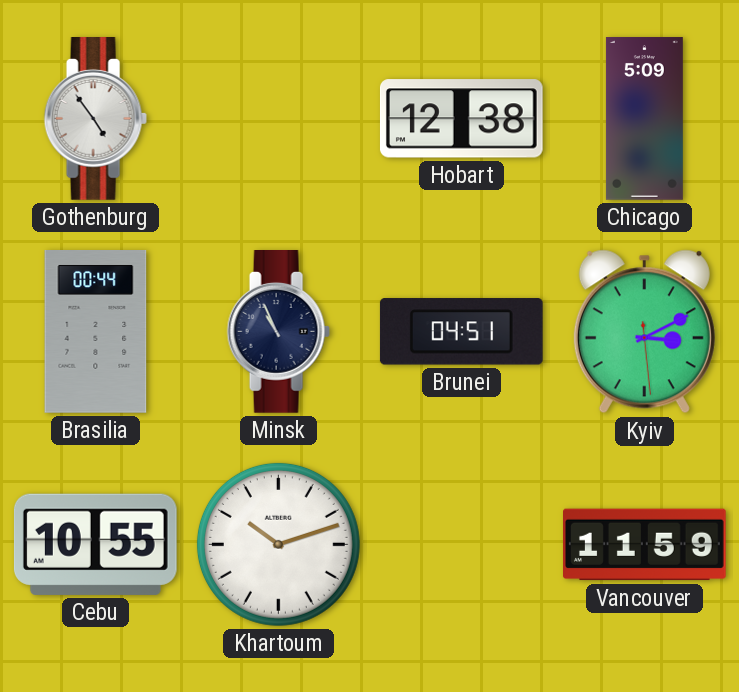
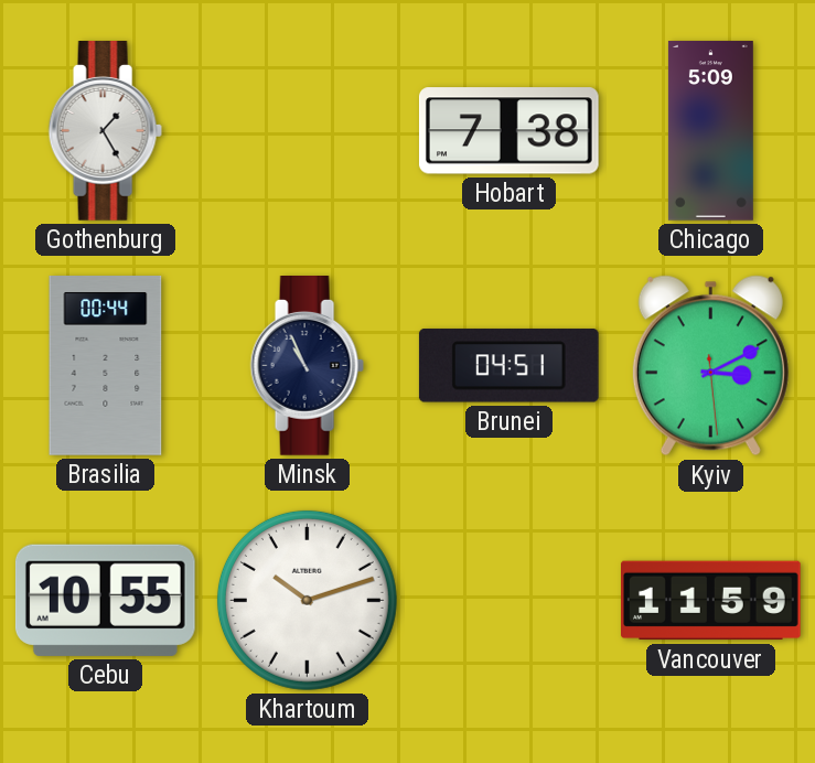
Gothenburg: 4:54 -> 1:25 (105, 131)
Hobart: 12:38 -> 7:38 (508, 131)
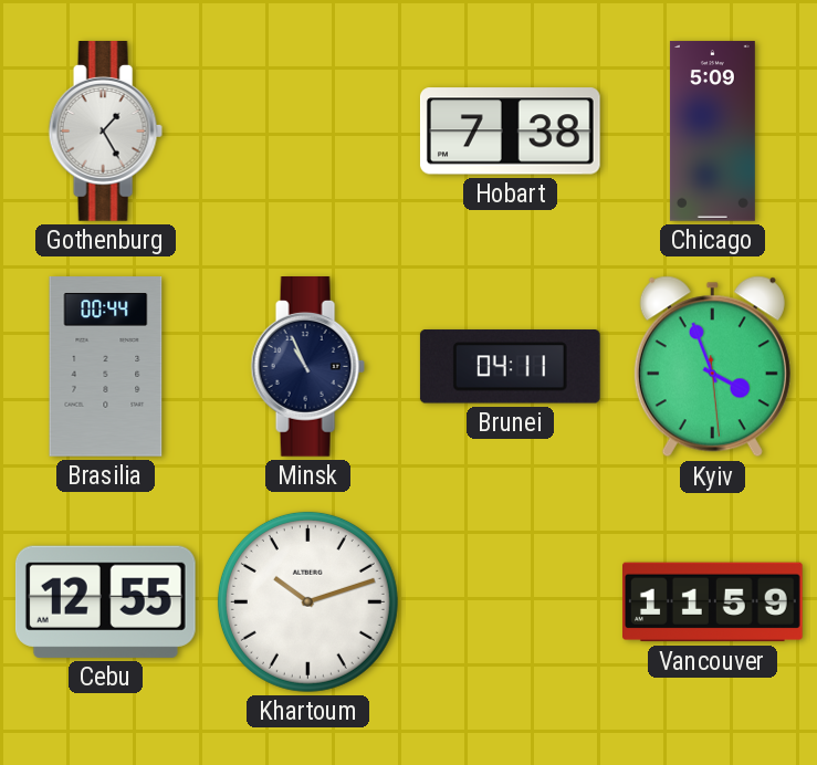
Brunei: 04:51 -> 04:11 (510, 367)
Kyiv: 3:10 -> 3:56 (712, 367)
Cebu: 10:55 -> 12:55 (105, 601)
